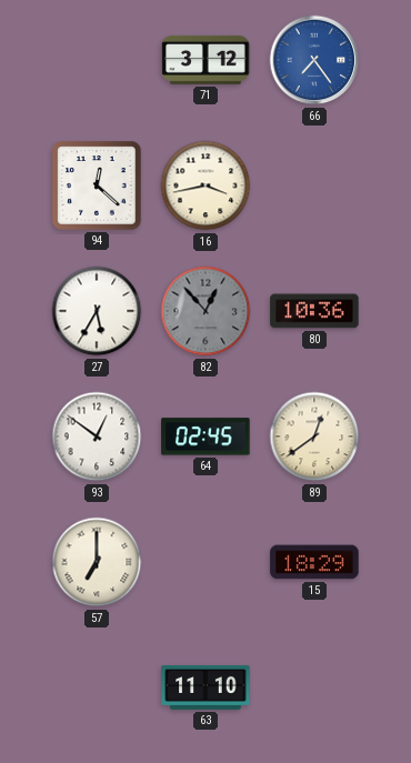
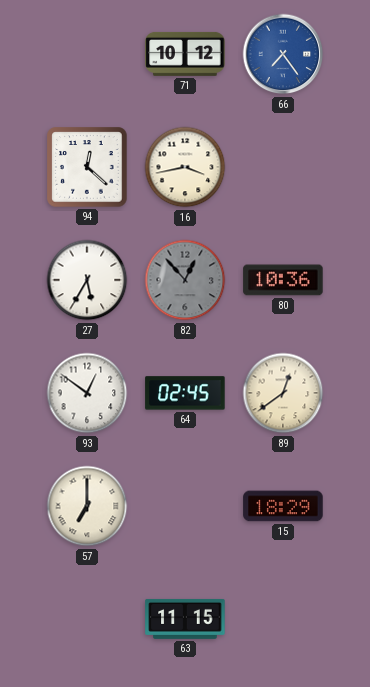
71: 3:12 -> 10:12 (185, 54)
63: 11:10 -> 11:15 (185, 619)
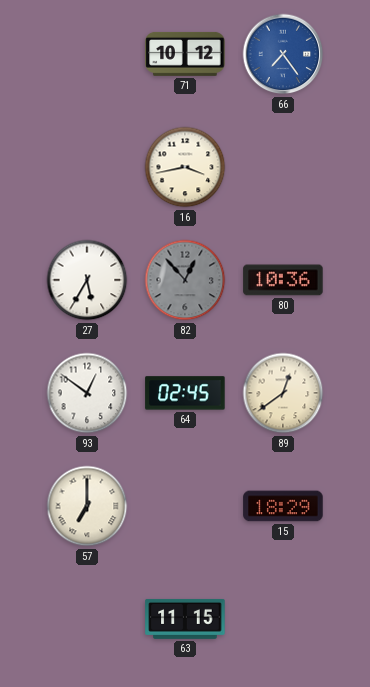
94: 12:22 -> none (87, 167)
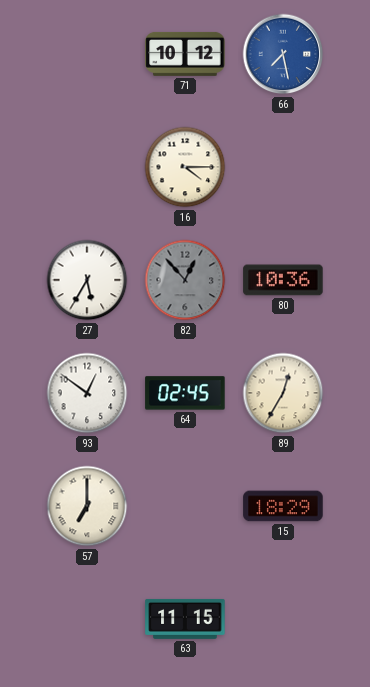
66: 7:24 -> 7:28 (283, 54)
16: 3:43 -> 4:15 (185, 167)
89: 12:39 -> 12:35 (283, 393)
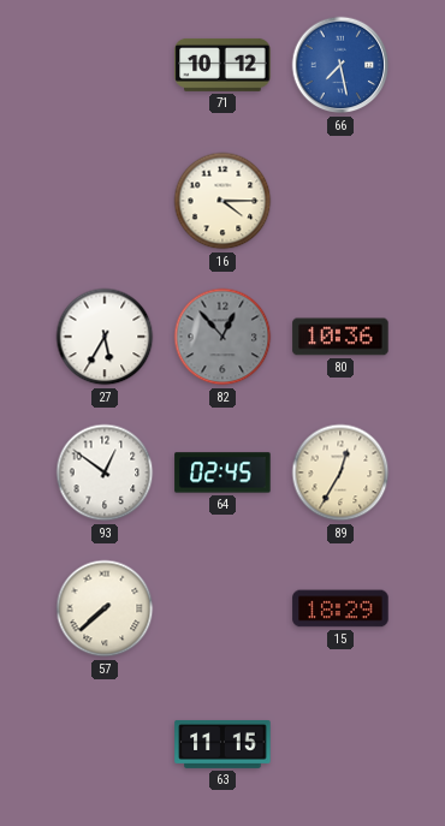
57: 7:00 -> 7:38 (105, 608)
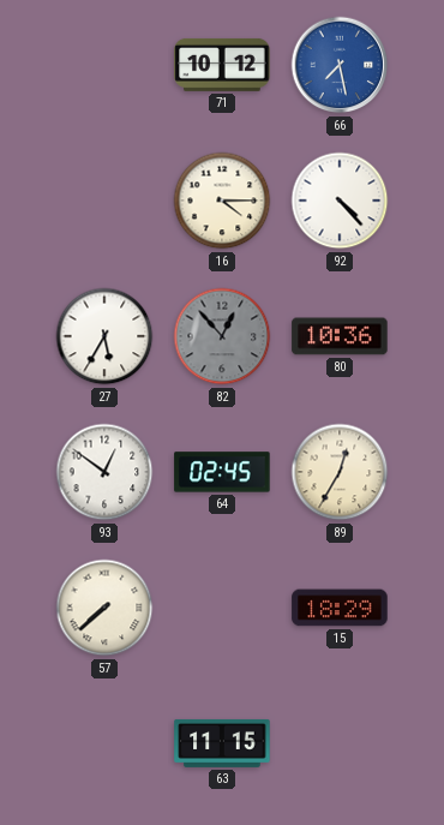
92: none -> 4:23 (340, 201)
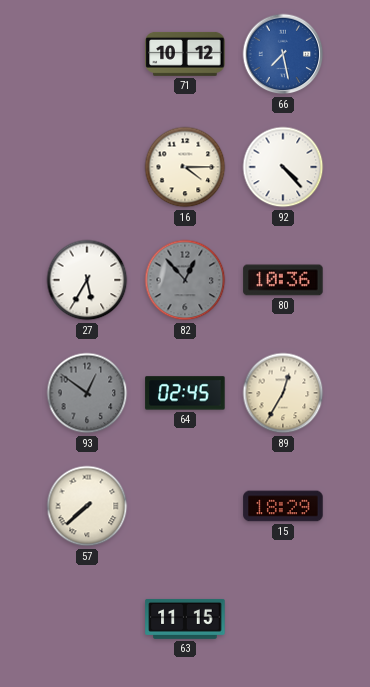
93 dial: white -> grey (87, 393)
